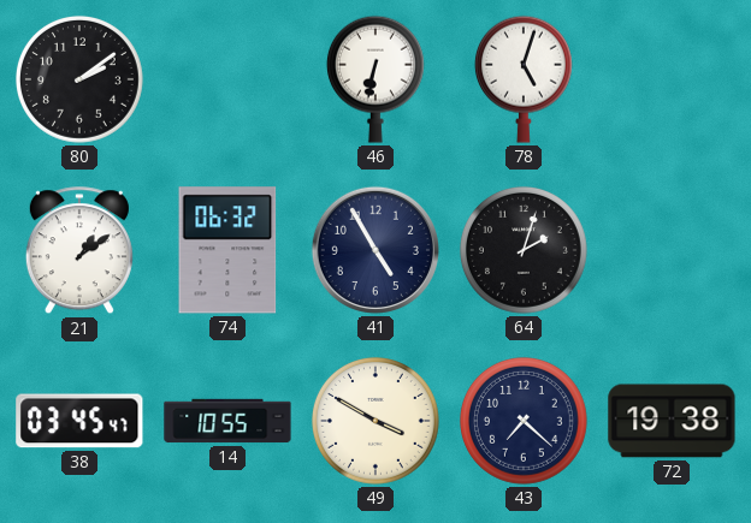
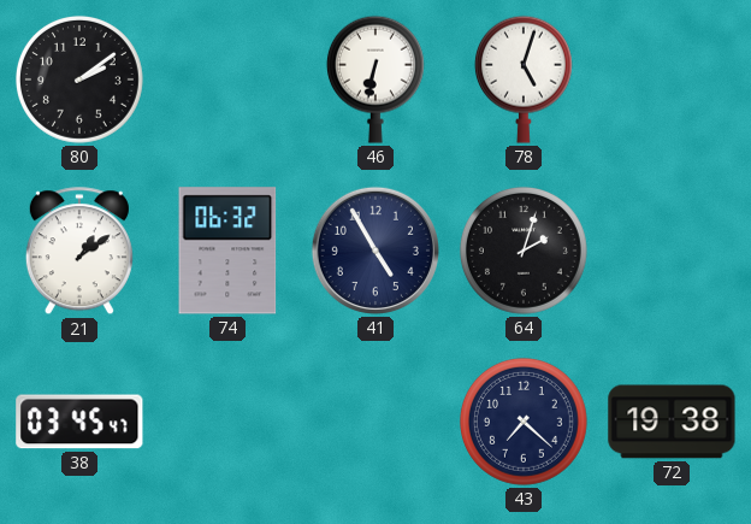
14: 10:55 -> none (227, 421)
49: 3:50 -> none (375, 421)
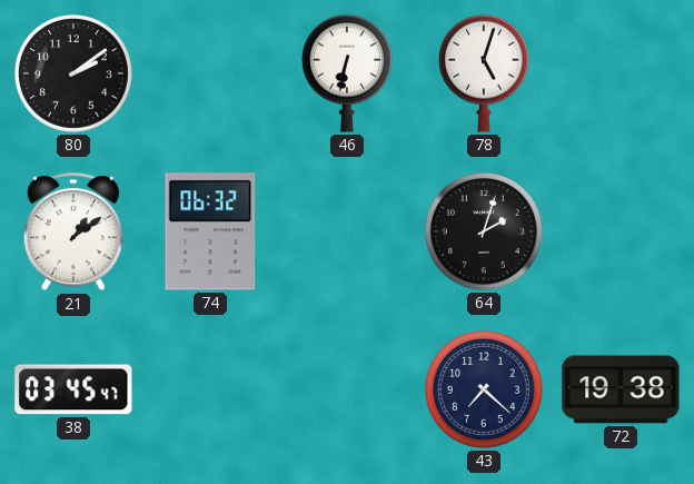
41: 4:55 -> none (375, 251)
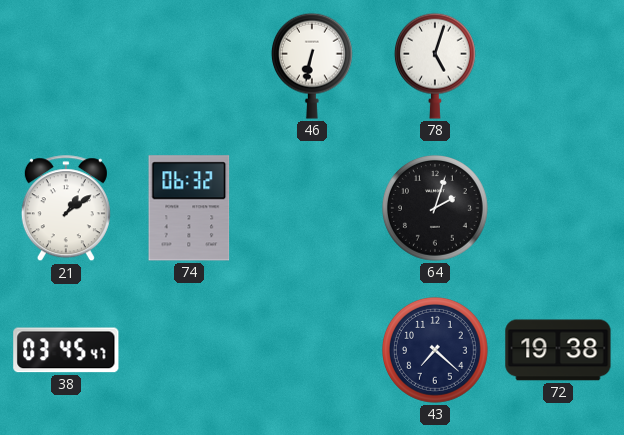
80: 2:09 -> none (73, 73)
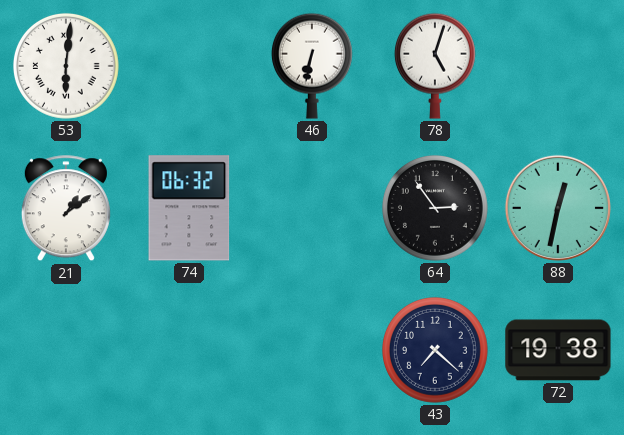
53: none -> 6:01 (66, 66)
64: 2:03 -> 2:54 (435, 208)
88: none -> 12:32 (558, 208)
38: 03:45 -> none (66, 350)
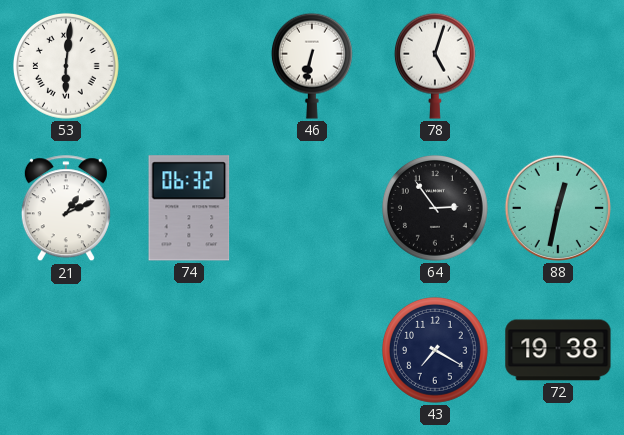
21: 1:09 -> 1:11 (66, 209)
43: 7:22 -> 7:20 (435, 350)
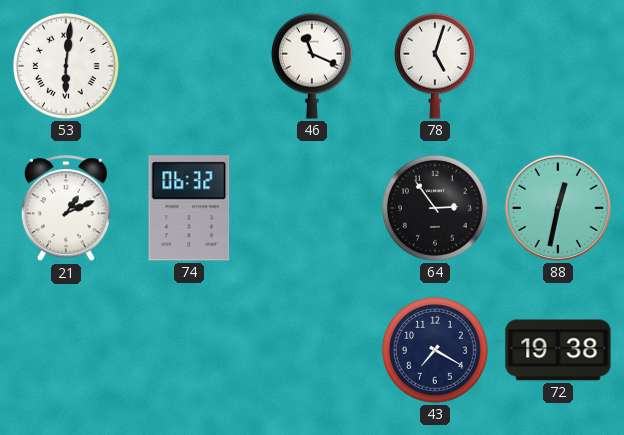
46: 6:32 -> 11:19 (312, 66)
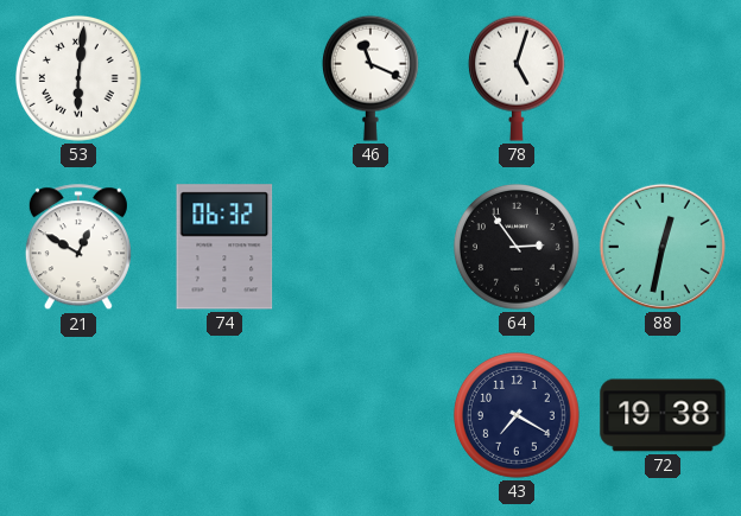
21: 1:11 -> 12:50 (78, 248)
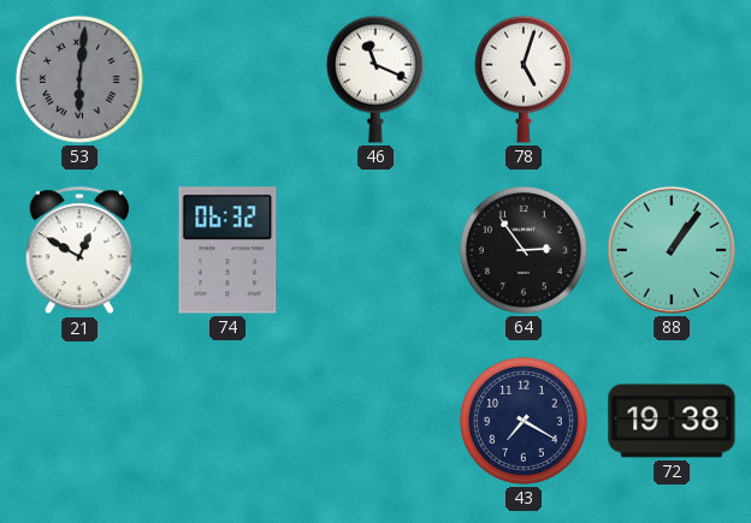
53 dial: white -> grey (79, 79)
88: 12:32 -> 1:06 (672, 250)
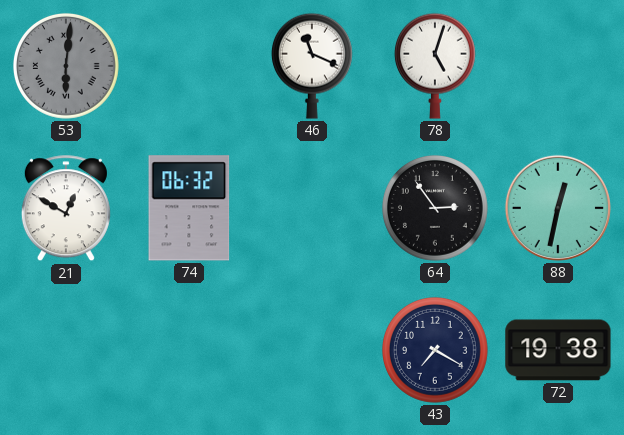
88: 1:06 -> 12:32 (558, 208)
